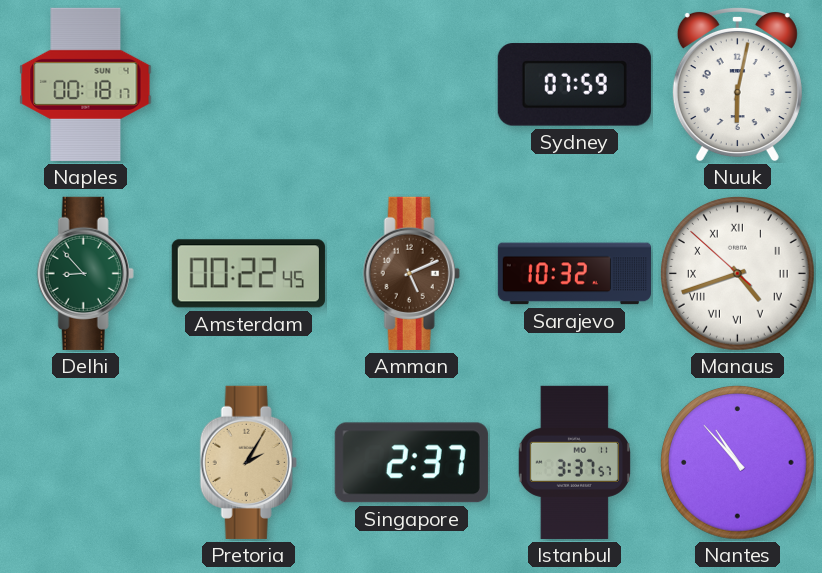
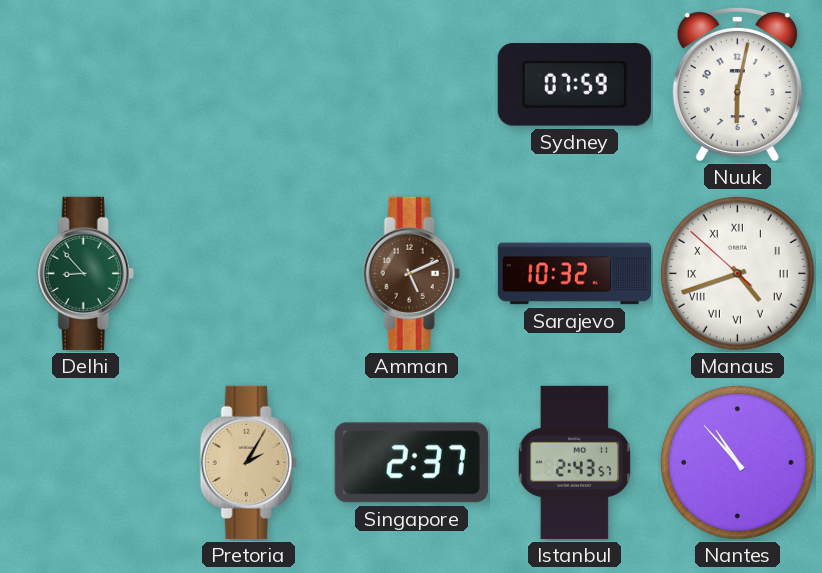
Naples: 00:18 -> none (86, 84)
Amsterdam: 00:22 -> none (248, 274)
Istanbul: 3:37 -> 2:43 (574, 462)
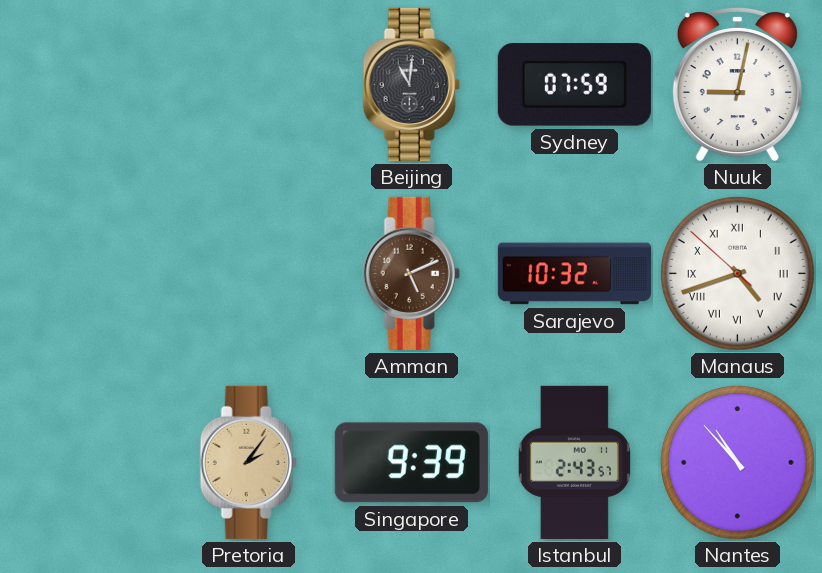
Beijing: none -> 11:01 (411, 84)
Nuuk: 6:02 -> 9:02 (737, 84)
Delhi: 8:53 -> none (85, 273)
Pretoria: 2:05 -> 2:06 (248, 462)
Singapore: 2:37 -> 9:39 (411, 463)
